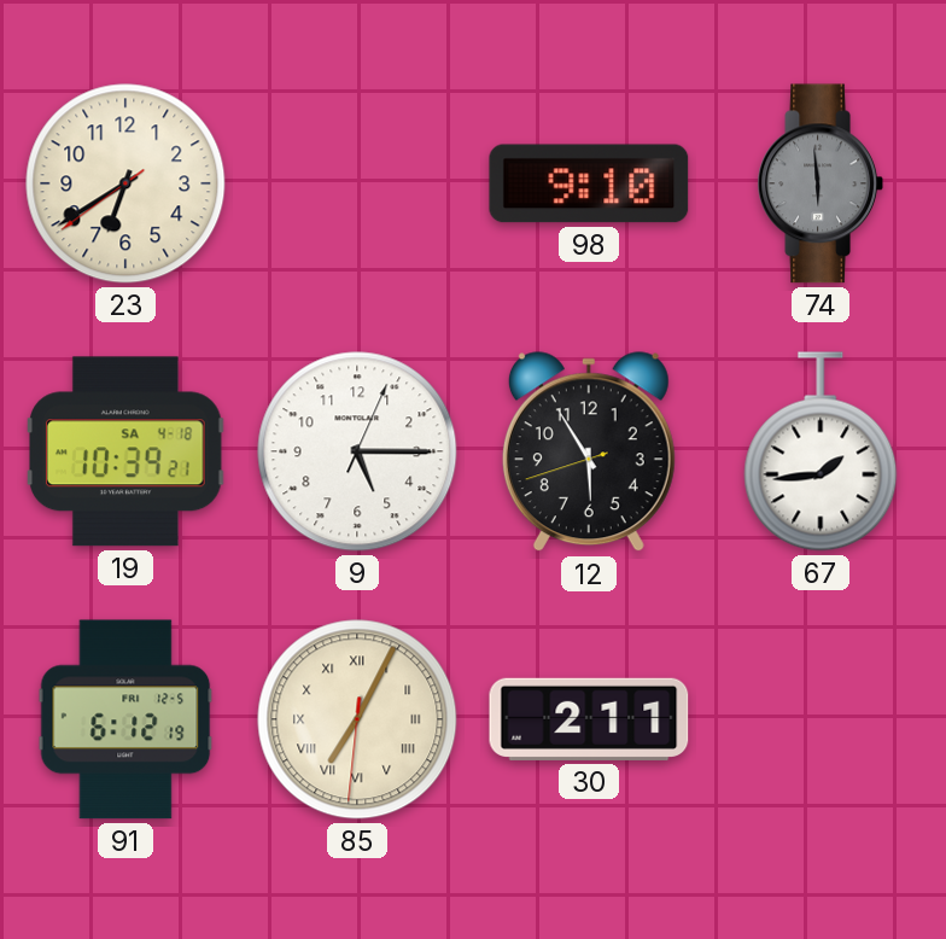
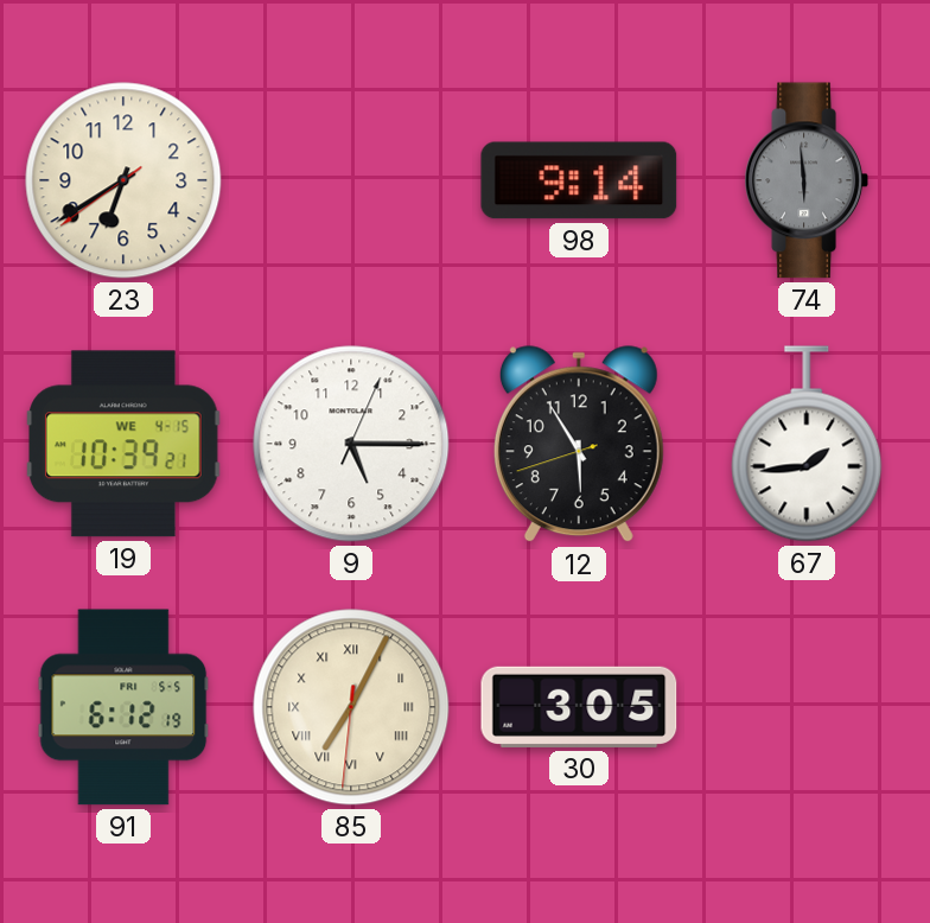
98: 9:10 -> 9:14 (579, 180)
19 date: SA 4-18 -> WE 4-15 (125, 444)
91 date: FRI 12-5 -> FRI 5-5 (123, 707)
30: 2:11 -> 3:05 (579, 707)
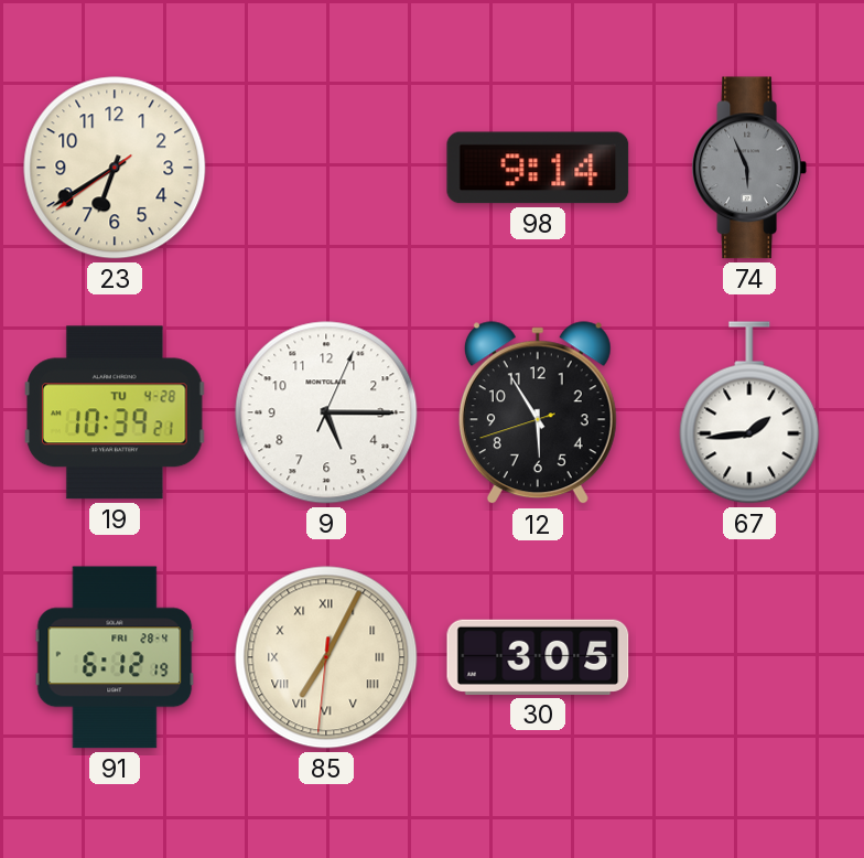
74: 5:59 -> 5:56 (749, 168)
19 date: WE 4-15 -> TU 4-28 (116, 412)
91 date: FRI 5-5 -> FRI 28-4 (115, 657)
